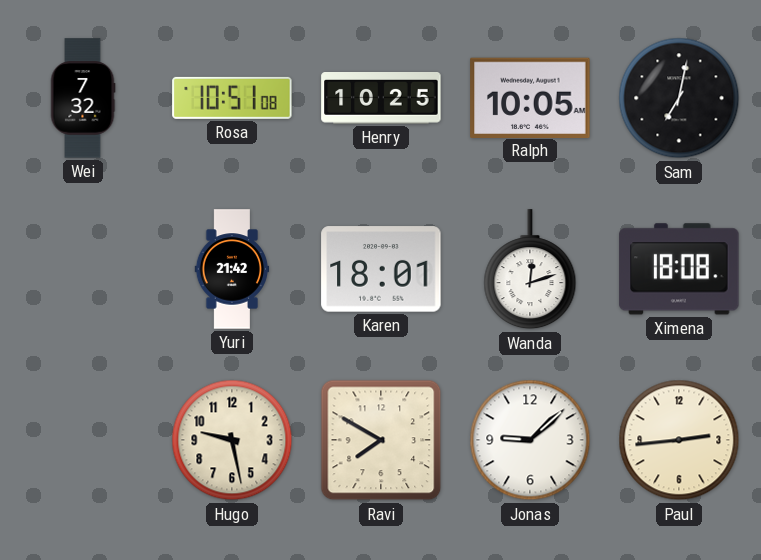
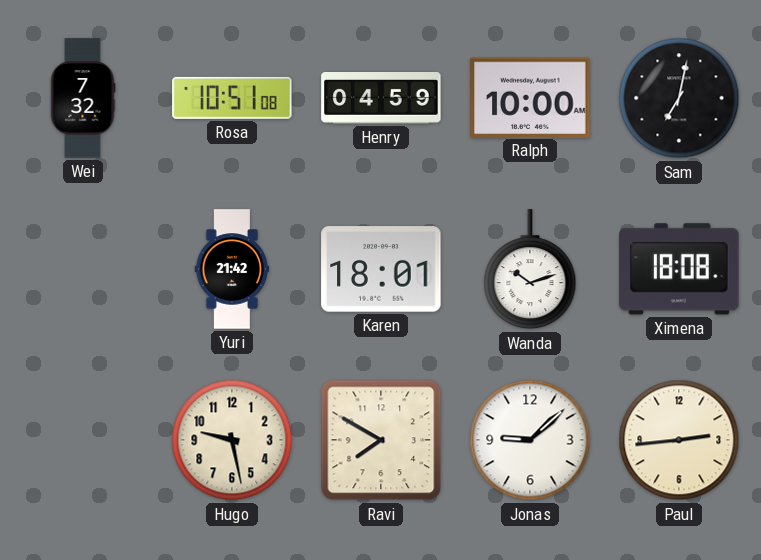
Henry: 10:25 -> 04:59 (381, 99)
Ralph: 10:05 -> 10:00 (530, 97)
Wanda: 12:12 -> 10:12 (530, 270)
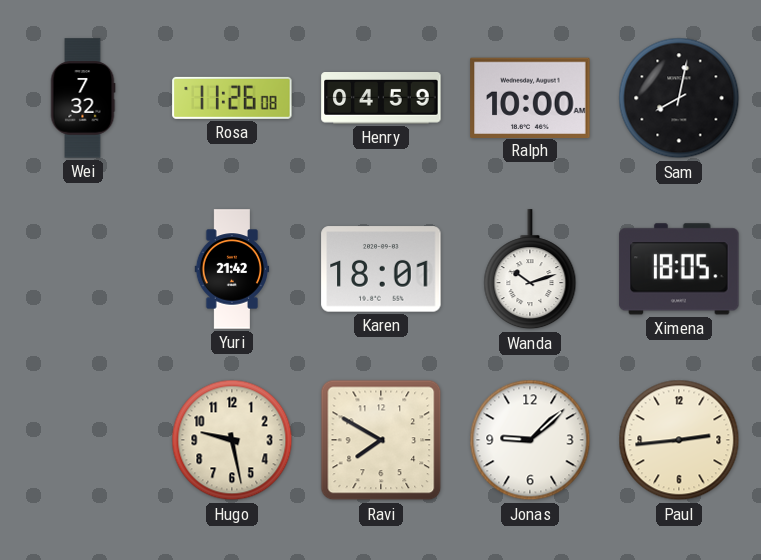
Rosa: 10:51 -> 11:26 (232, 98)
Sam: 7:02 -> 8:02 (679, 98)
Ximena: 18:08 -> 18:05 (679, 269)
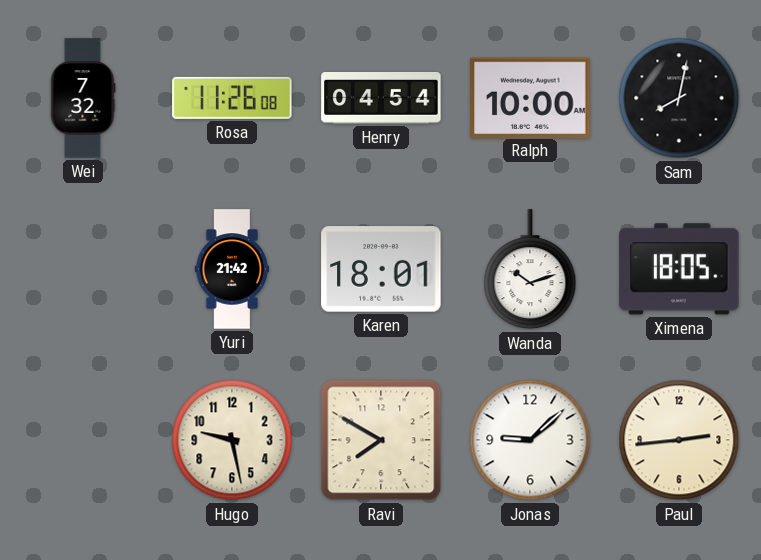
Henry: 04:59 -> 04:54 (381, 99)
